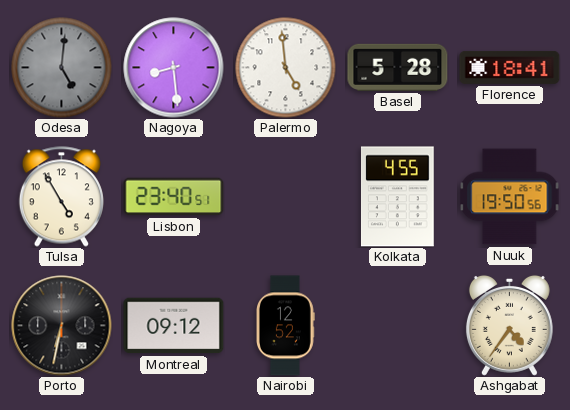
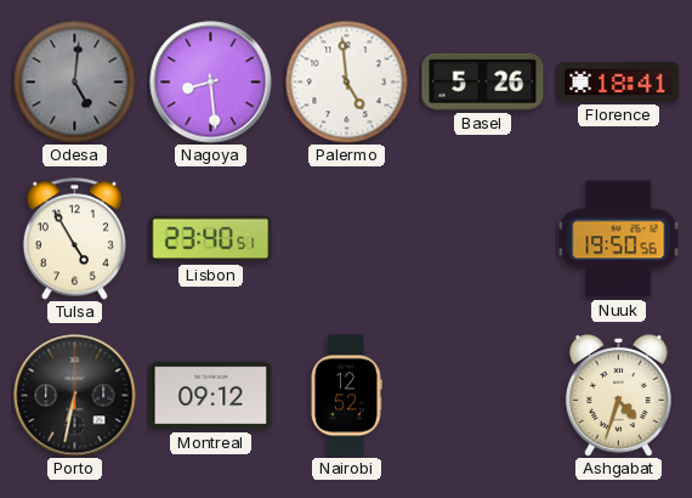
Basel: 5:28 -> 5:26 (483, 81)
Kolkata: 4:55 -> none (397, 197)
Ashgabat: 4:36 -> 4:33 (618, 395)
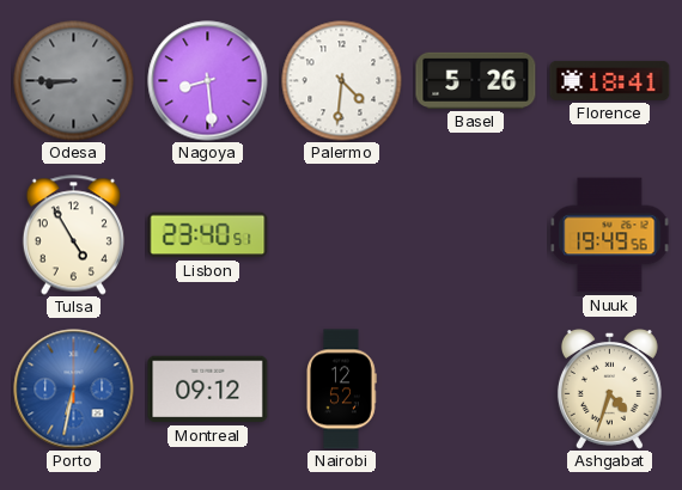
Odesa: 5:01 -> 8:45 (74, 81)
Palermo: 4:59 -> 4:31 (342, 81)
Nuuk: 19:50 -> 19:49 (610, 235)
Porto dial: black -> blue (74, 390)
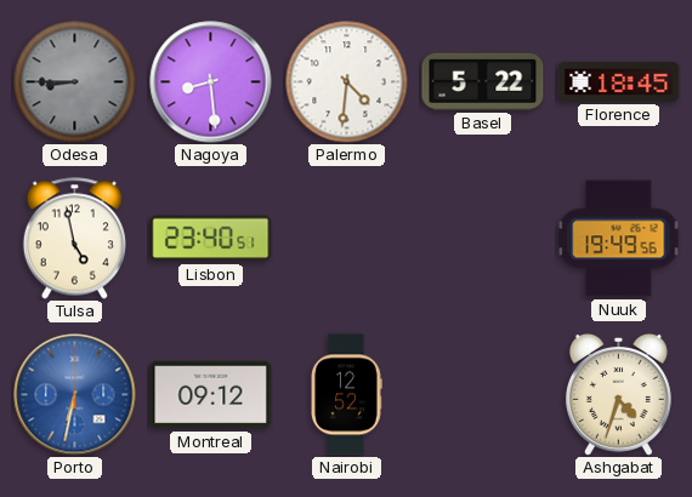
Basel: 5:26 -> 5:22 (483, 81)
Florence: 18:41 -> 18:45 (619, 81)
Tulsa: 4:55 -> 4:58 (74, 239)
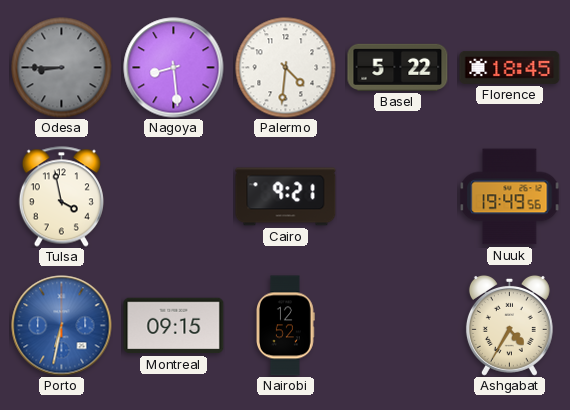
Tulsa: 4:58 -> 3:58 (61, 197)
Lisbon: 23:40 -> none (211, 239)
Cairo: none -> 9:21 (286, 197)
Montreal: 09:12 -> 09:15 (174, 326)
Ashgabat: 4:33 -> 4:35 (509, 325)
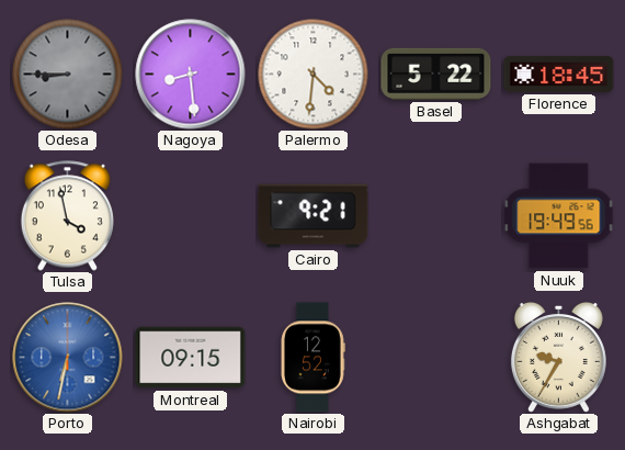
Ashgabat: 4:35 -> 9:35 (558, 357)
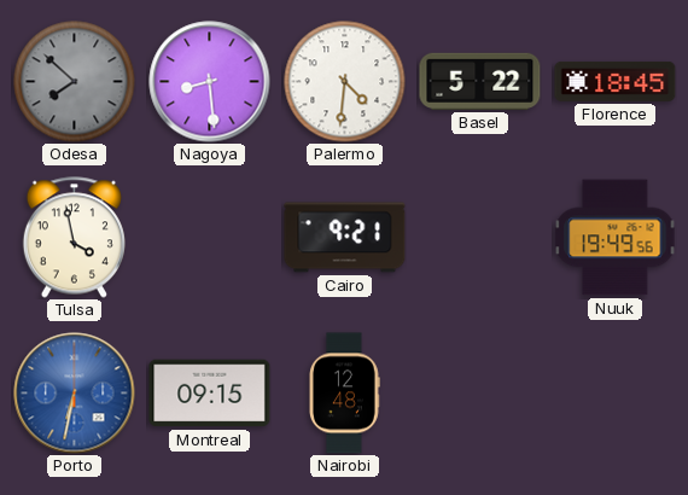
Odesa: 8:45 -> 7:52 (75, 82)
Nairobi: 12:52 -> 12:48 (345, 394)
Ashgabat: 9:35 -> none (558, 357)
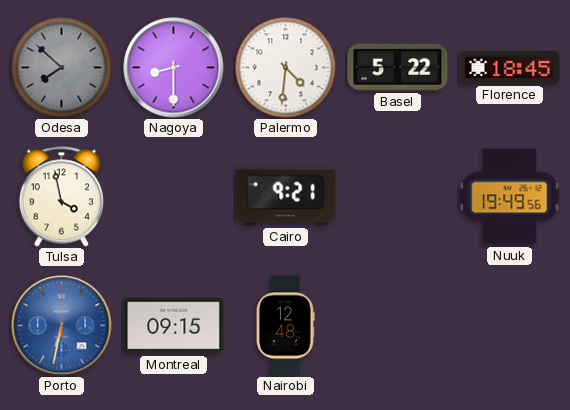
Nagoya: 8:29 -> 8:30 (174, 68)
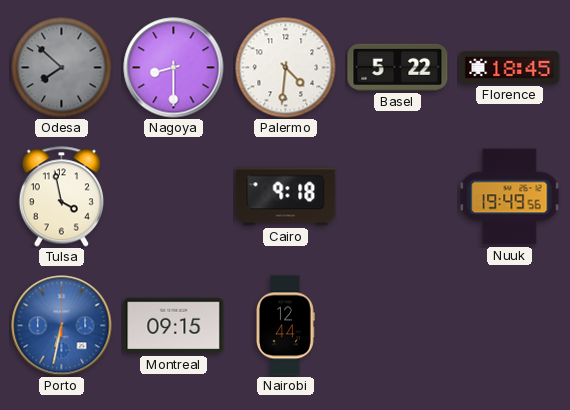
Cairo: 9:21 -> 9:18 (286, 197)
Nairobi: 12:48 -> 12:44 (286, 326)
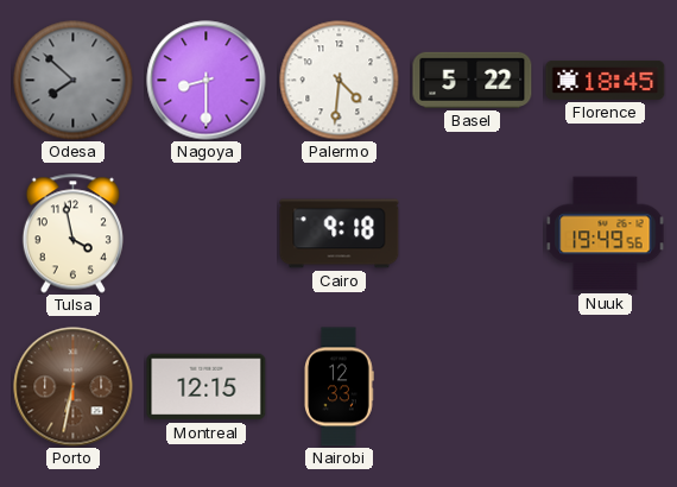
Porto dial: blue -> brown (74, 387)
Montreal: 09:15 -> 12:15 (207, 387)
Nairobi: 12:44 -> 12:33 (340, 387)
